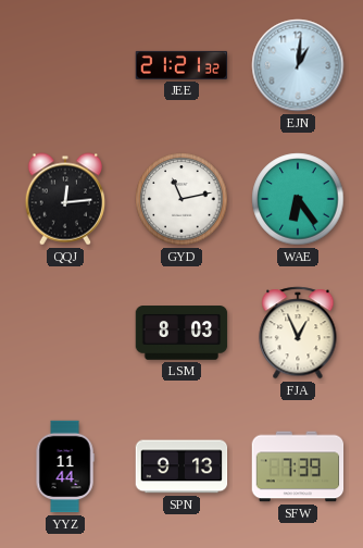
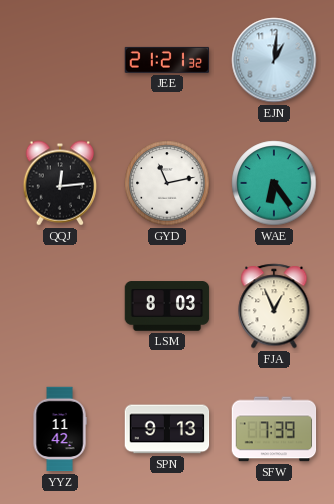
YYZ: 11:44 -> 11:42 (60, 429)
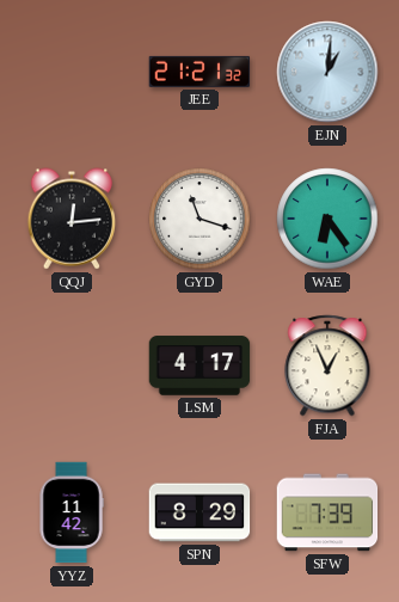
GYD: 11:13 -> 11:18 (199, 219)
LSM: 8:03 -> 4:17 (199, 365)
SPN: 9:13 -> 8:29 (199, 512)
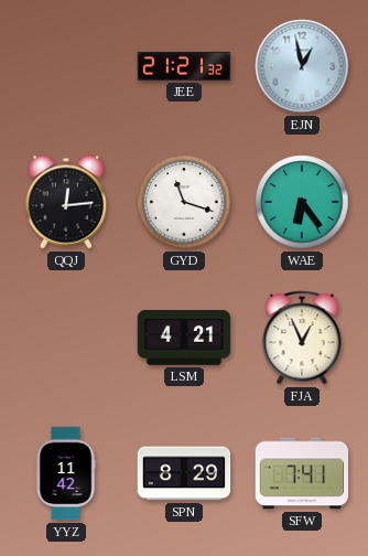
EJN: 1:01 -> 12:58 (302, 66)
LSM: 4:17 -> 4:21 (184, 338)
SFW: 7:39 -> 7:41 (302, 473)
